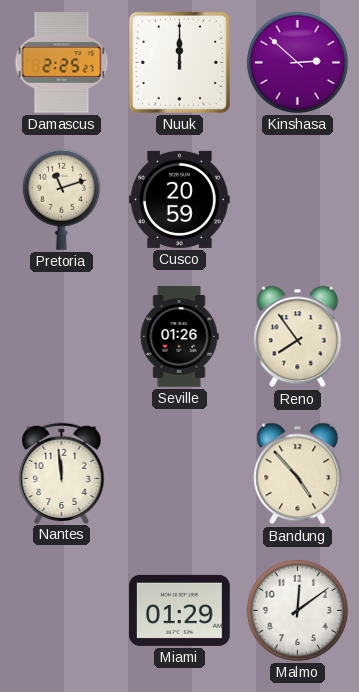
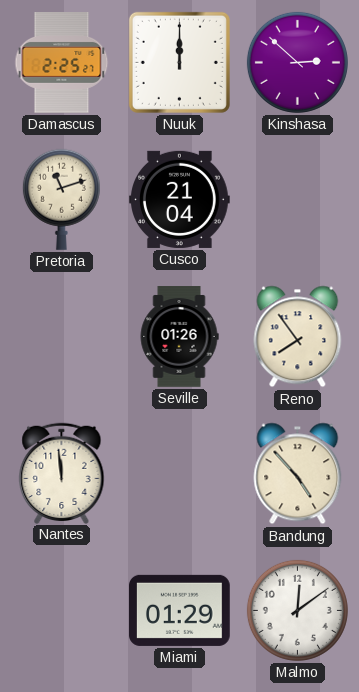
Cusco: 20:59 -> 21:04 (180, 199)
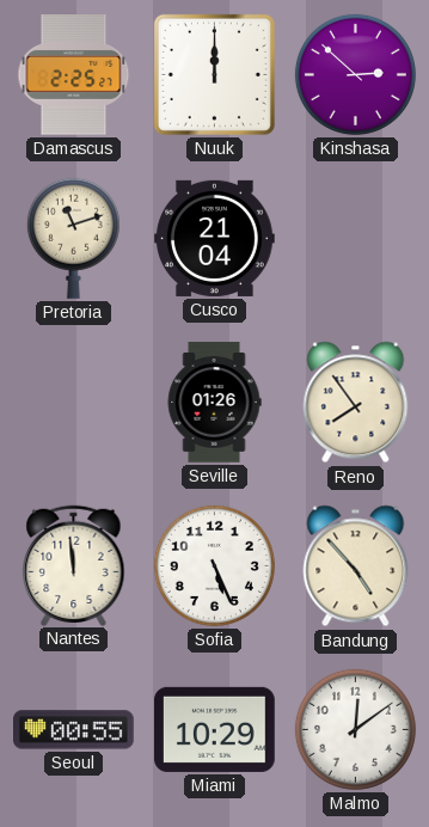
Sofia: none -> 5:26 (214, 565)
Seoul: none -> 00:55 (74, 730)
Miami: 01:29 -> 10:29 (215, 729)
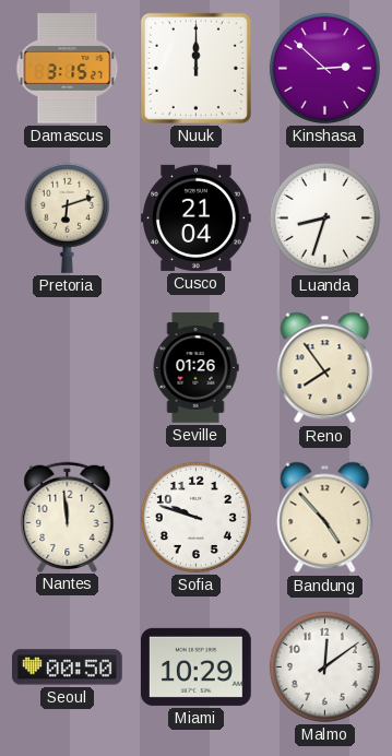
Damascus: 2:25 -> 3:15 (68, 69)
Pretoria: 11:12 -> 6:12 (67, 217)
Luanda: none -> 8:33 (324, 217)
Sofia: 5:26 -> 9:48 (195, 517)
Seoul: 00:55 -> 00:50 (68, 668)
